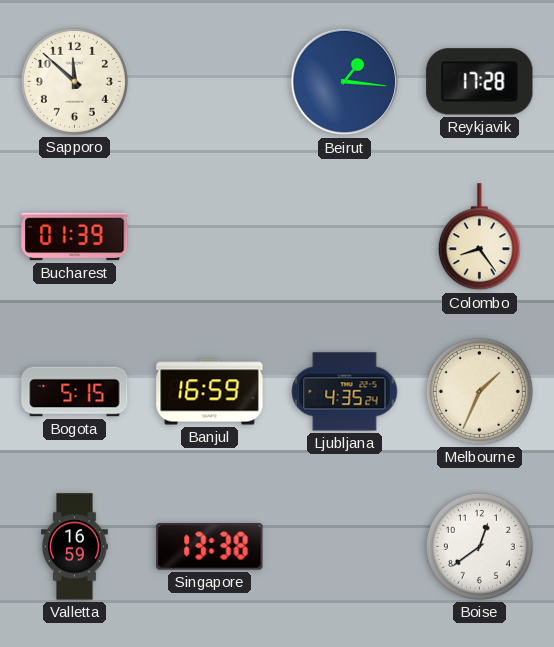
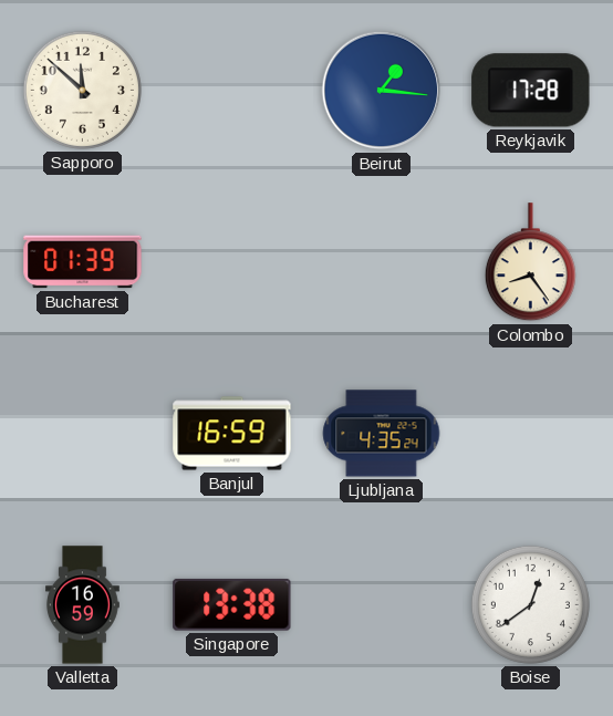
Bogota: 5:15 -> none (75, 392)
Melbourne: 1:34 -> none (479, 391)
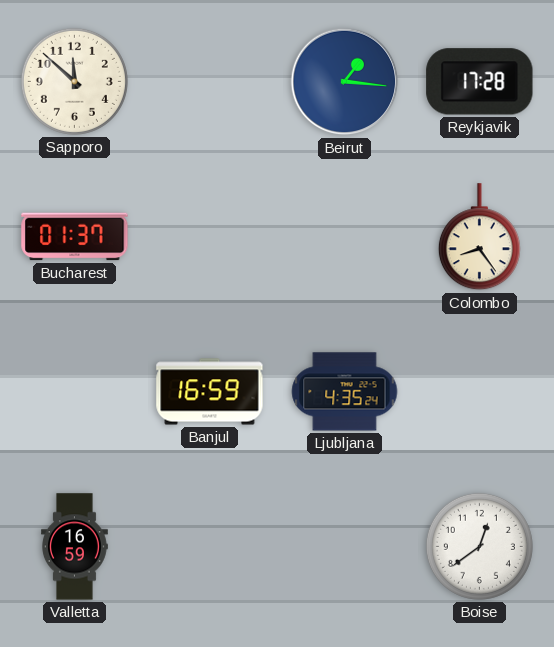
Bucharest: 01:39 -> 01:37 (75, 237)
Singapore: 13:38 -> none (232, 604)
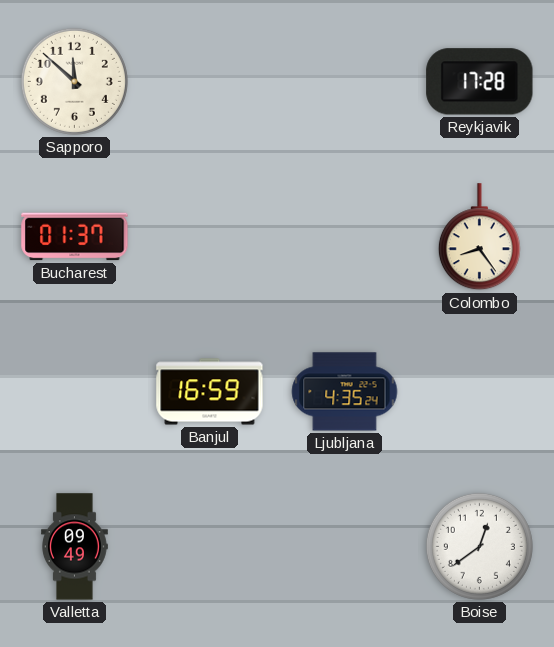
Beirut: 1:16 -> none (345, 82)
Valletta: 16:59 -> 09:49 (75, 547)
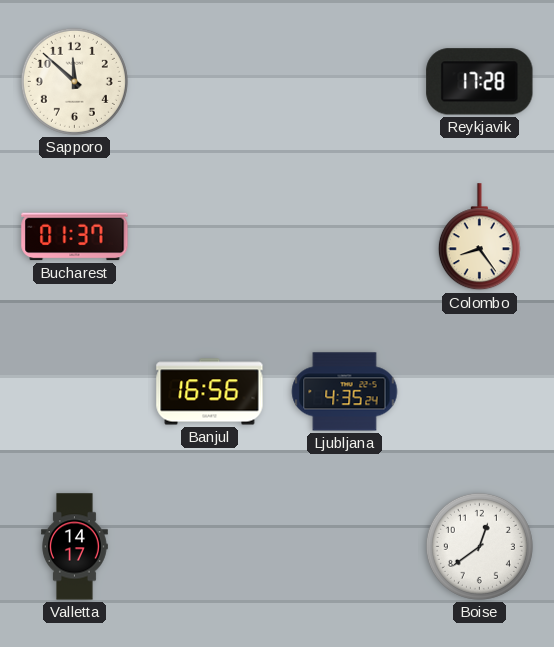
Banjul: 16:59 -> 16:56 (210, 392)
Valletta: 09:49 -> 14:17 (75, 547)
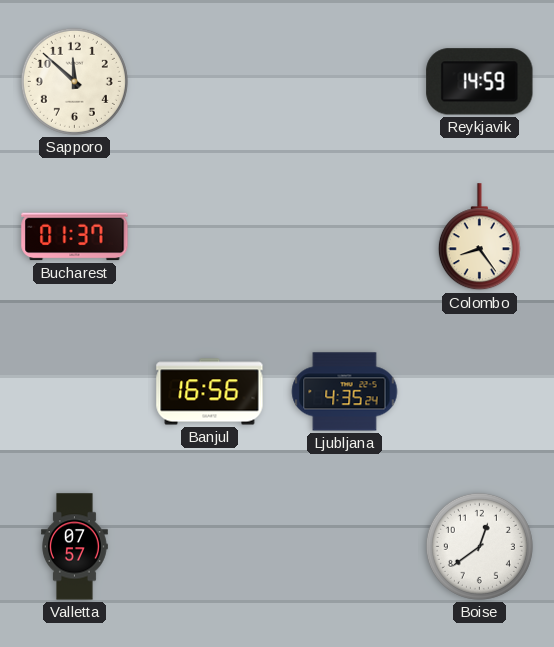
Reykjavik: 17:28 -> 14:59 (480, 82)
Valletta: 14:17 -> 07:57 (75, 547)
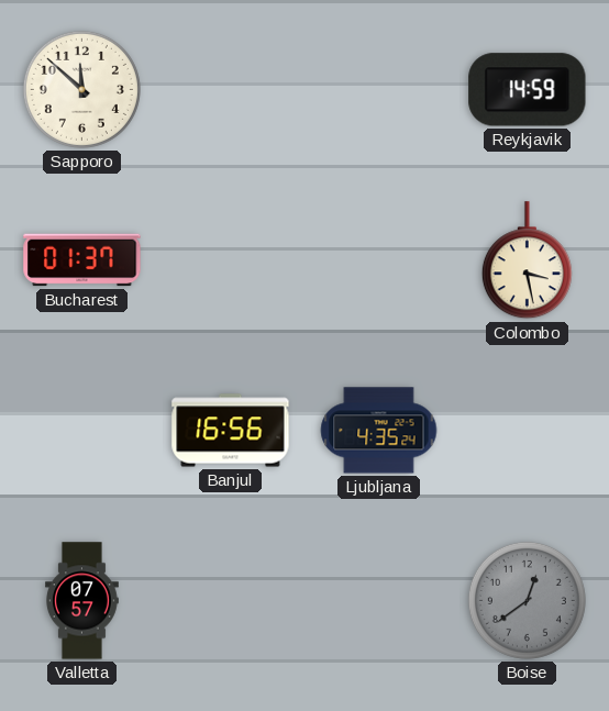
Colombo: 8:24 -> 3:28 (527, 260)
Boise dial: white -> grey (527, 600)
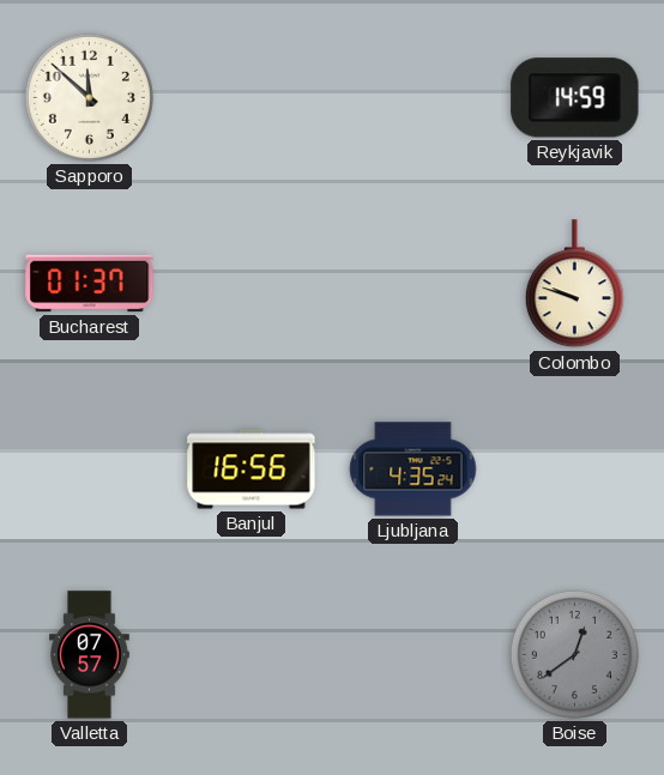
Colombo: 3:28 -> 9:48 (574, 284)
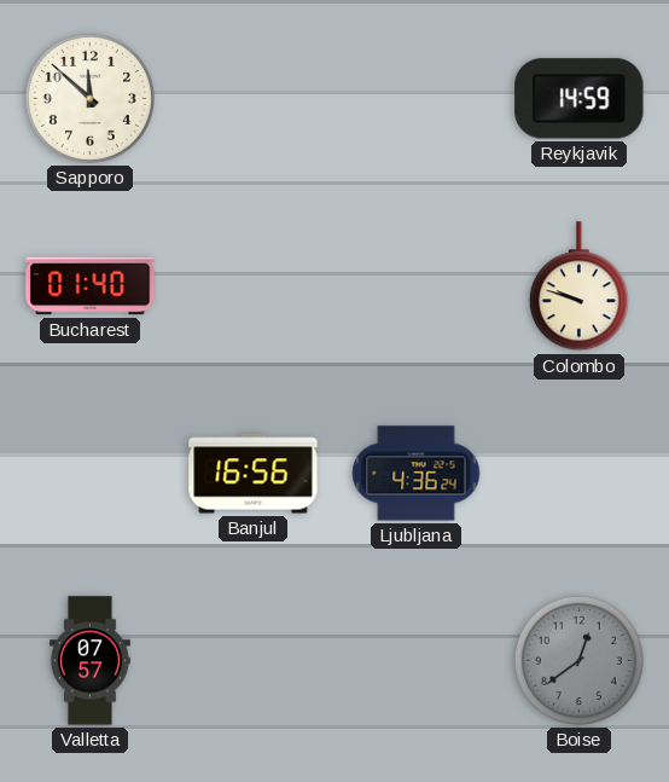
Bucharest: 01:37 -> 01:40 (91, 286)
Ljubljana: 4:35 -> 4:36 (417, 474)
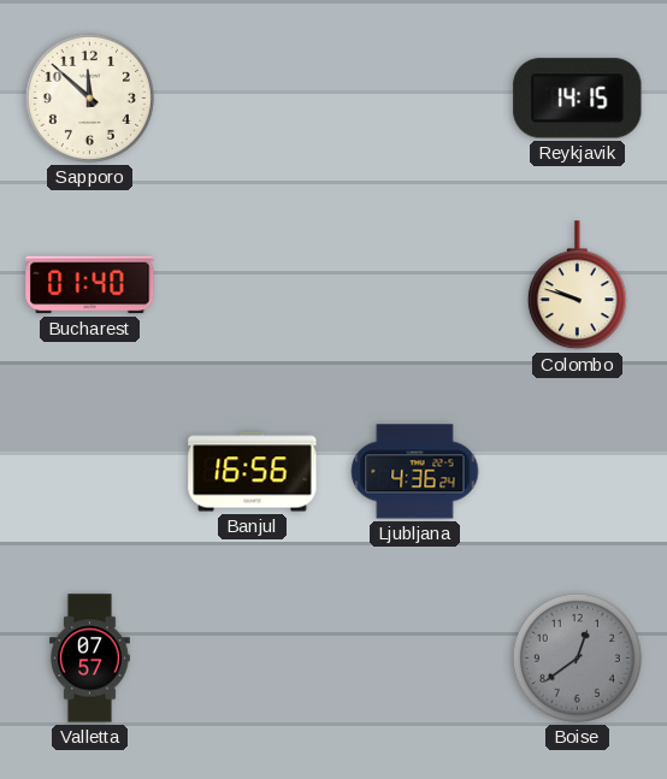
Reykjavik: 14:59 -> 14:15 (578, 99)
